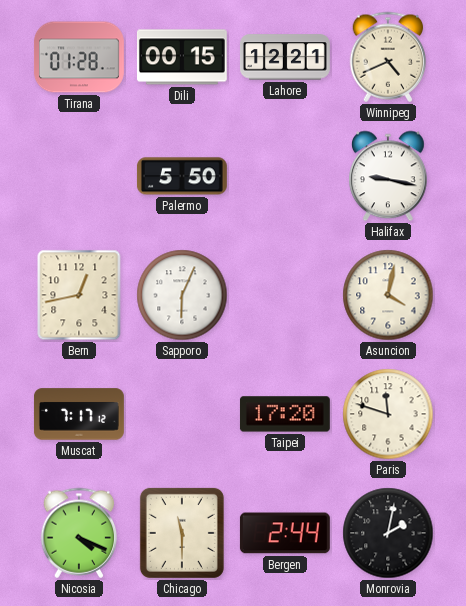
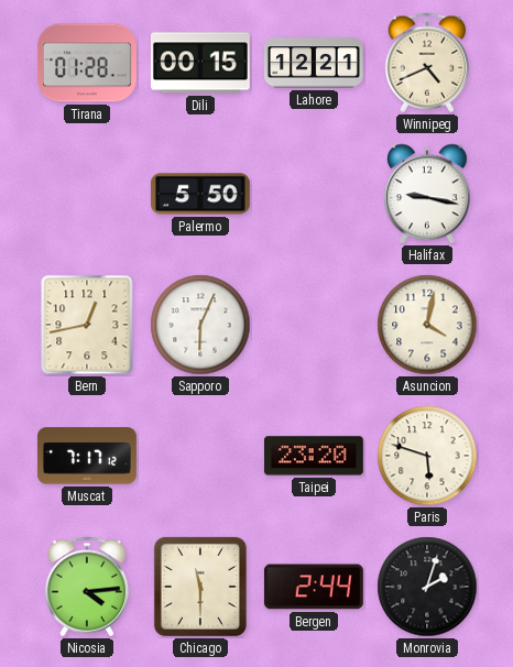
Taipei: 17:20 -> 23:20 (314, 456)
Paris: 11:48 -> 5:48 (427, 456)
Nicosia: 4:19 -> 4:14 (87, 587)
Monrovia: 2:02 -> 2:03 (427, 587)
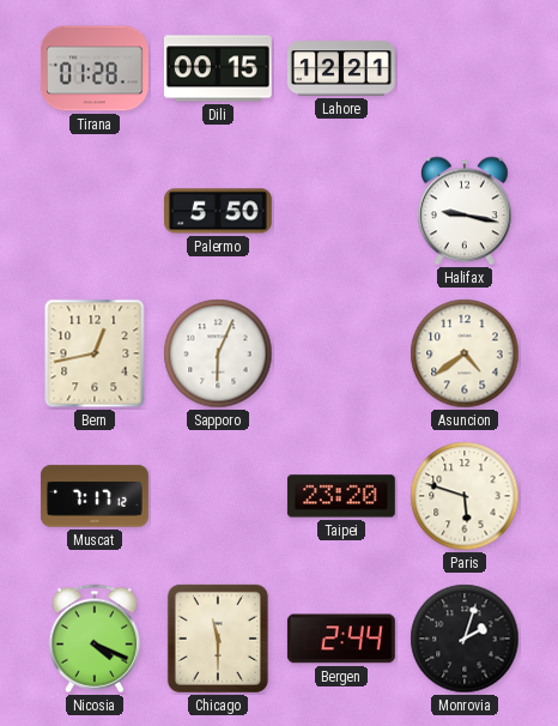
Winnipeg: 4:41 -> none (427, 63)
Asuncion: 4:02 -> 4:39 (465, 353)
Nicosia: 4:14 -> 4:19 (95, 639)
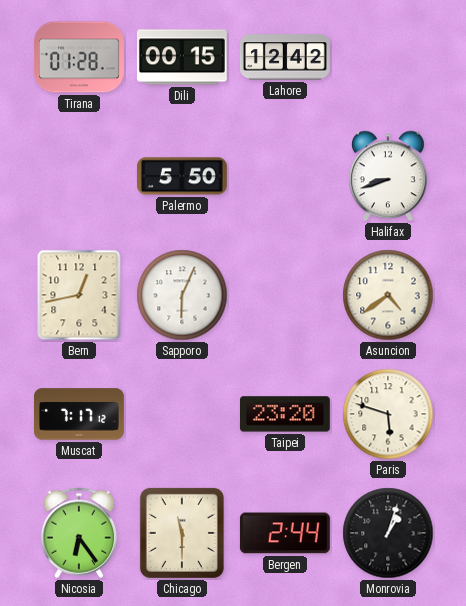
Lahore: 12:21 -> 12:42 (285, 57)
Halifax: 9:17 -> 8:42 (389, 176)
Nicosia: 4:19 -> 6:24 (79, 533)
Monrovia: 2:03 -> 1:03 (388, 533)
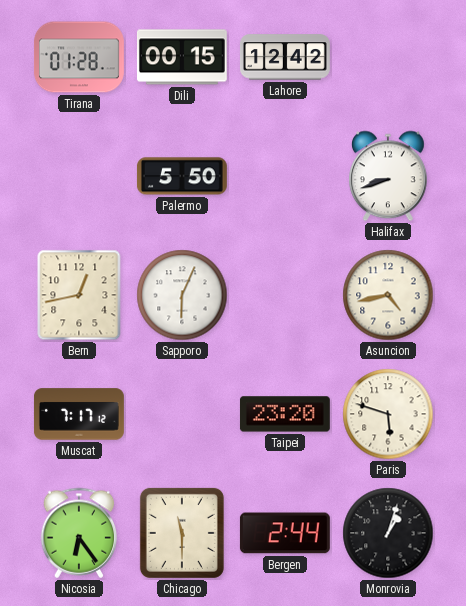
Asuncion: 4:39 -> 4:43 (388, 295)
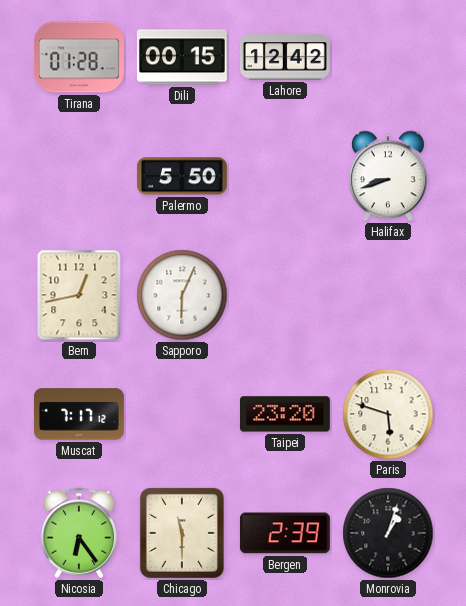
Asuncion: 4:43 -> none (388, 295)
Bergen: 2:44 -> 2:39 (285, 533)
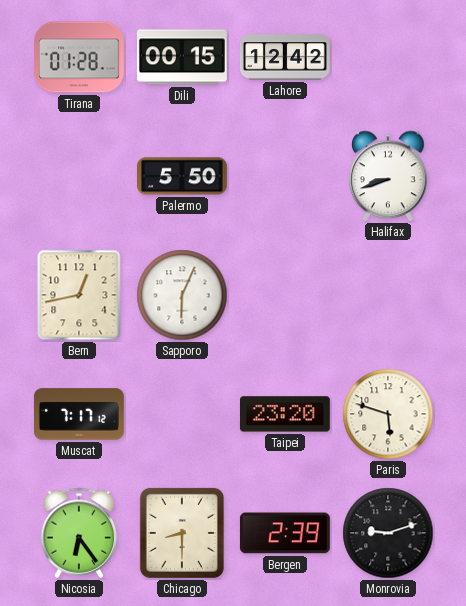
Chicago: 11:30 -> 8:30 (182, 533)
Monrovia: 1:03 -> 9:12 (388, 533)
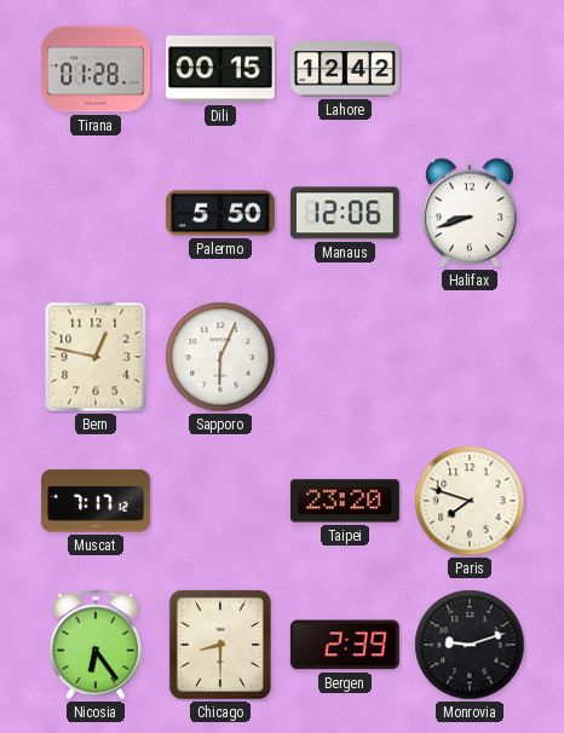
Manaus: none -> 12:06 (345, 213)
Bern: 12:43 -> 12:47 (96, 357)
Paris: 5:48 -> 7:48 (470, 501)
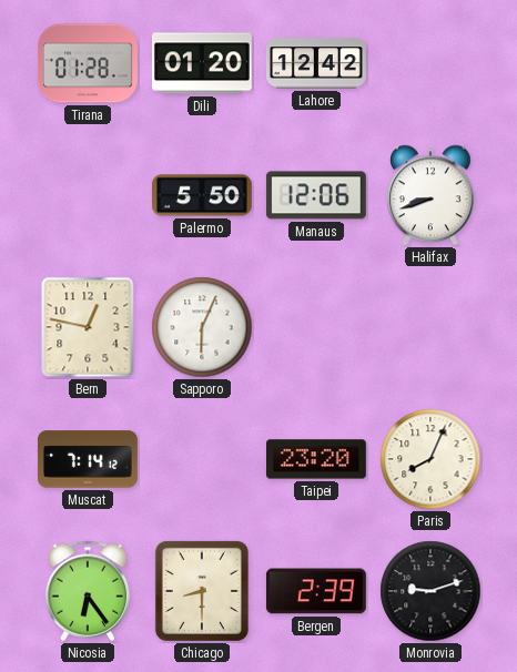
Dili: 00:15 -> 01:20 (202, 63)
Muscat: 7:17 -> 7:14 (88, 459)
Paris: 7:48 -> 8:04 (430, 459)
